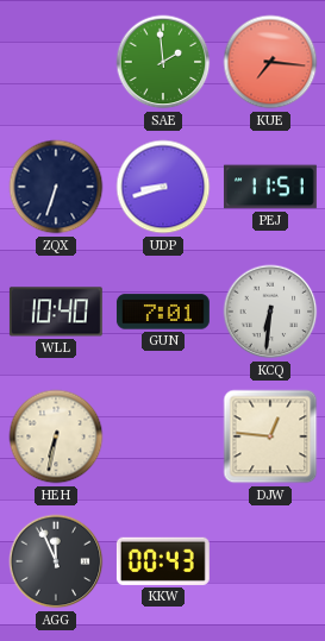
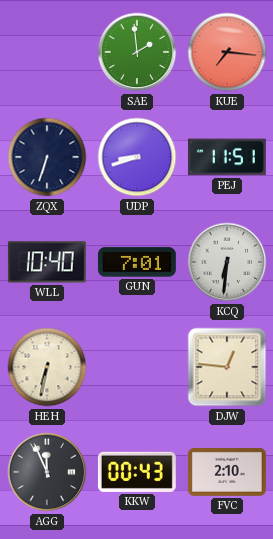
FVC: none -> 2:10 (227, 472)
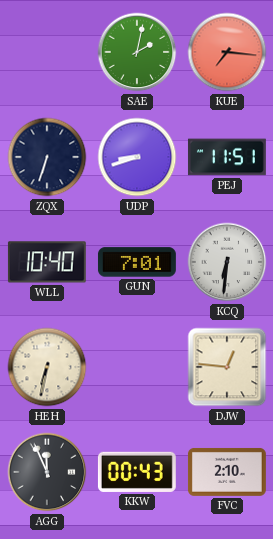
SAE: 1:59 -> 2:02 (137, 52)
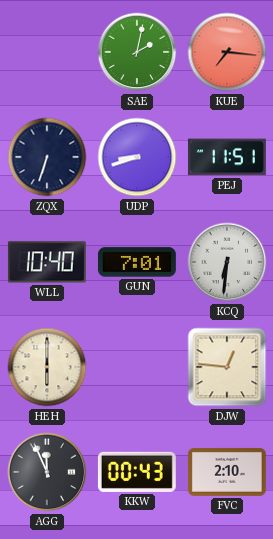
HEH: 6:32 -> 6:00 (47, 367)
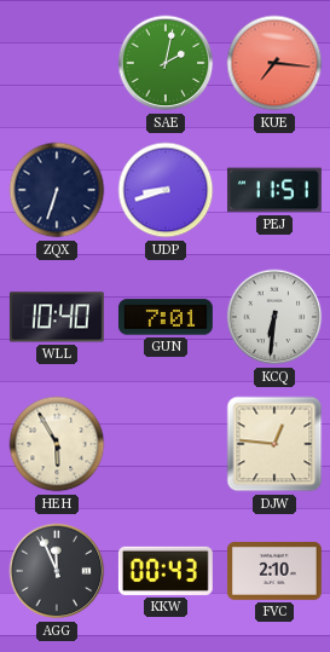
HEH: 6:00 -> 5:55 (57, 444)
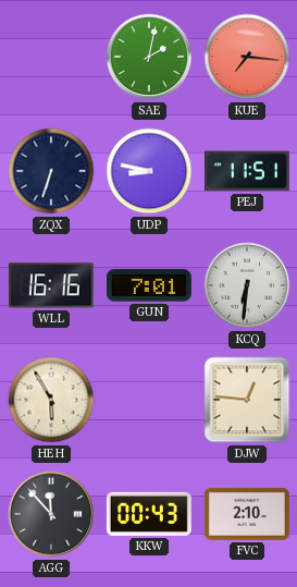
UDP: 8:42 -> 8:47 (149, 171)
WLL: 10:40 -> 16:16 (51, 285)
AGG: 11:56 -> 11:53 (51, 514)
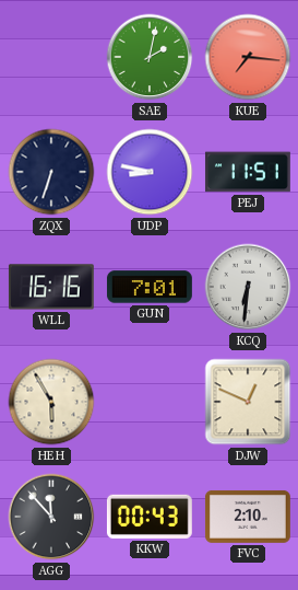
DJW: 12:46 -> 12:49 (248, 402)
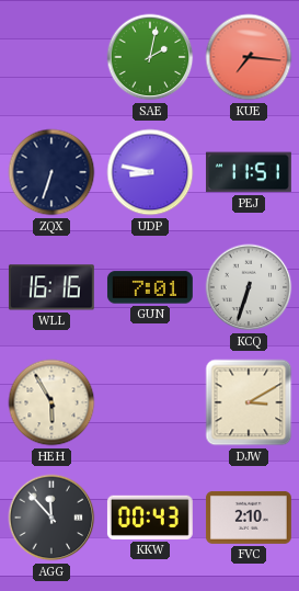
KCQ: 6:31 -> 6:33 (249, 287)
DJW: 12:49 -> 3:10 (249, 402)
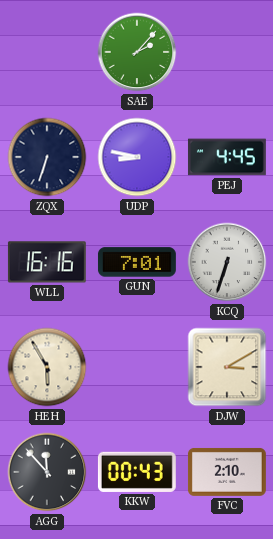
SAE: 2:02 -> 2:07 (137, 52)
KUE: 7:16 -> none (249, 57)
PEJ: 11:51 -> 4:45 (227, 157)
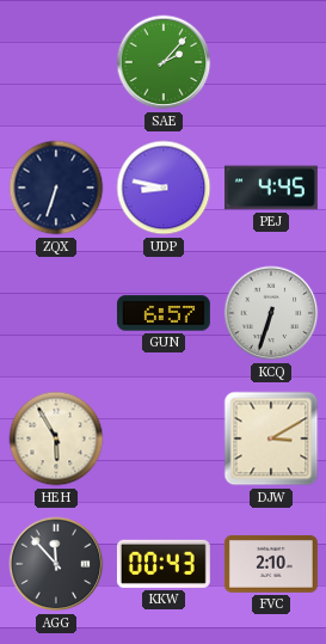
WLL: 16:16 -> none (47, 262)
GUN: 7:01 -> 6:57 (164, 313)
